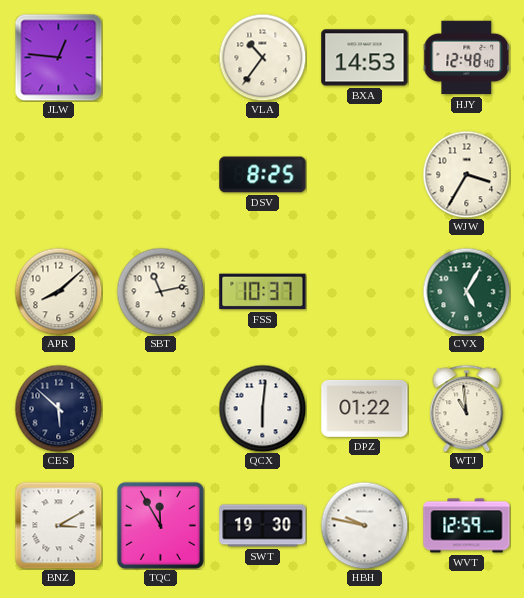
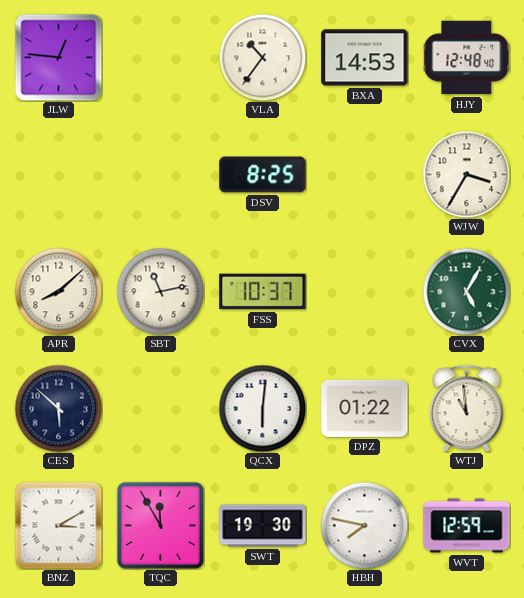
HBH: 9:47 -> 7:47 (364, 525)
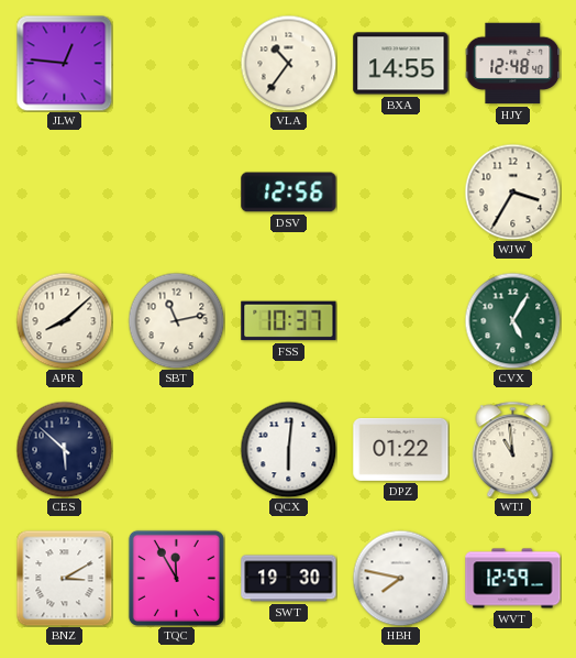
BXA: 14:53 -> 14:55 (401, 64)
DSV: 8:25 -> 12:56 (289, 193)
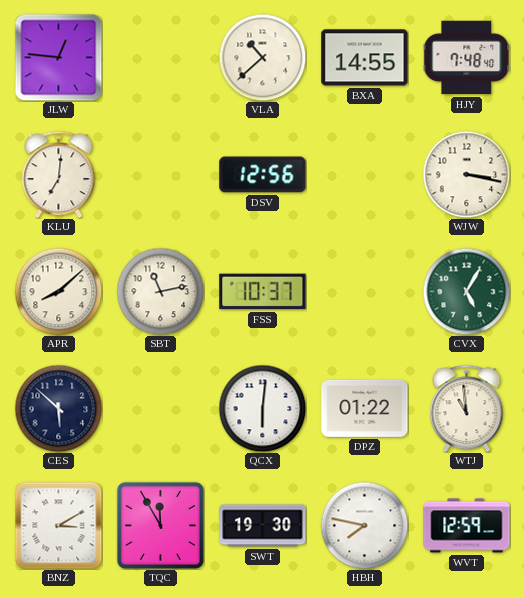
VLA: 10:36 -> 10:38 (262, 57)
HJY: 12:48 -> 7:48 (466, 58)
KLU: none -> 7:01 (59, 174)
WJW: 3:35 -> 3:17 (466, 174)
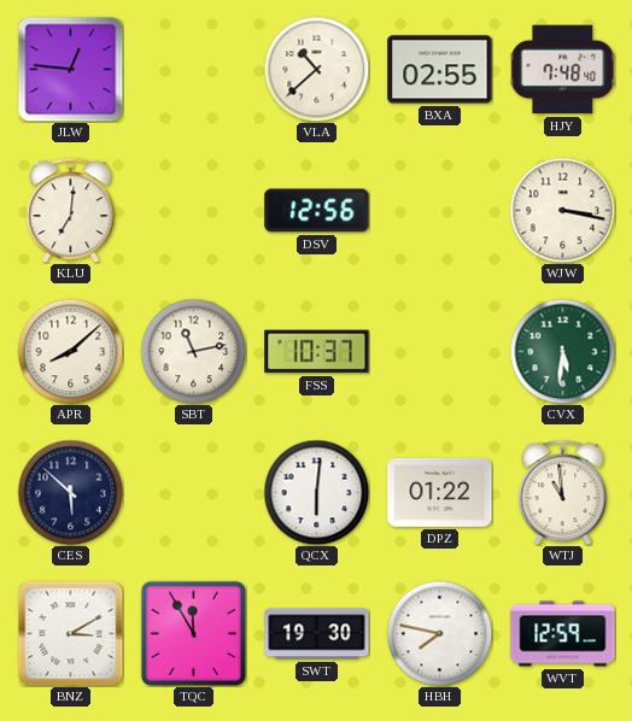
BXA: 14:55 -> 02:55 (440, 70)
CVX: 5:05 -> 5:31 (562, 351)
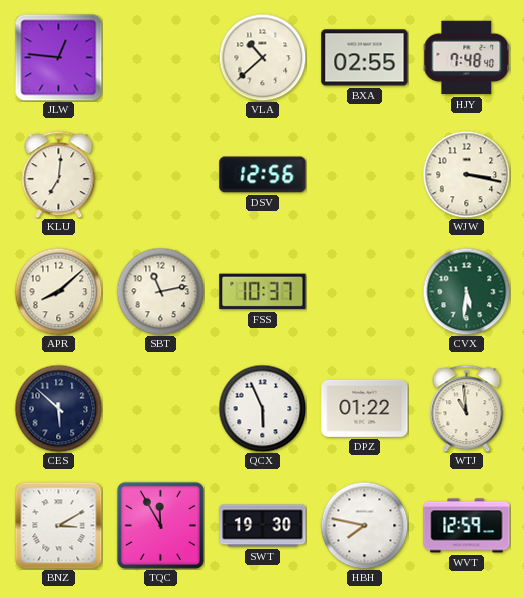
QCX: 6:01 -> 5:56 (262, 408)
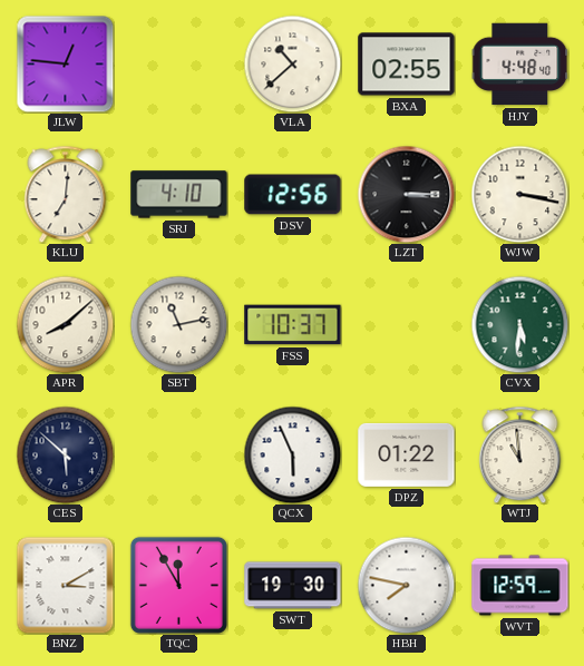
HJY: 7:48 -> 4:48 (519, 65)
SRJ: none -> 4:10 (179, 195)
LZT: none -> 3:15 (406, 194)
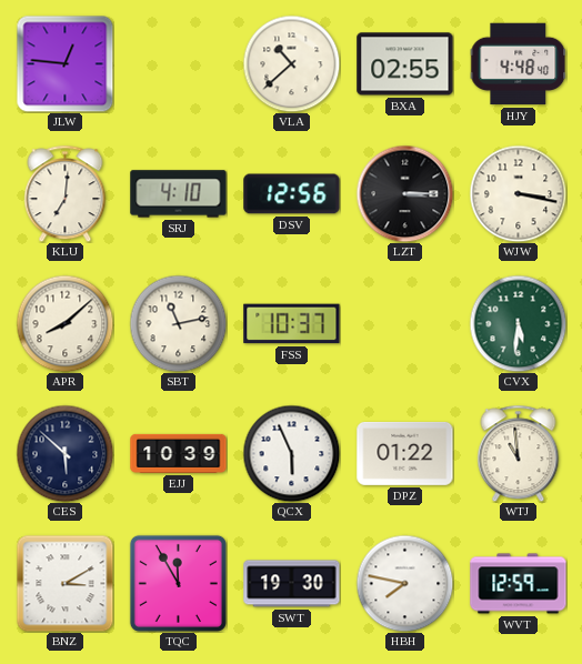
EJJ: none -> 10:39 (179, 453)
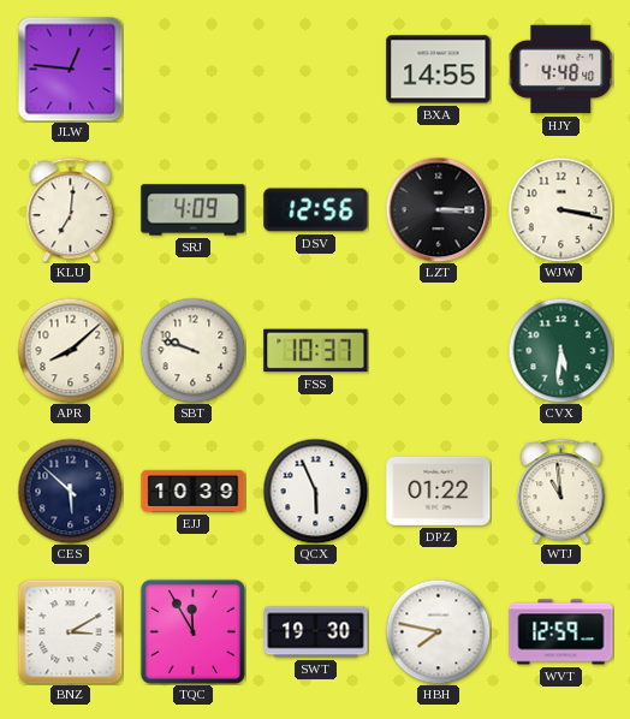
VLA: 10:38 -> none (291, 63)
BXA: 02:55 -> 14:55 (439, 70)
SRJ: 4:10 -> 4:09 (194, 210)
SBT: 11:13 -> 9:48 (192, 350)
